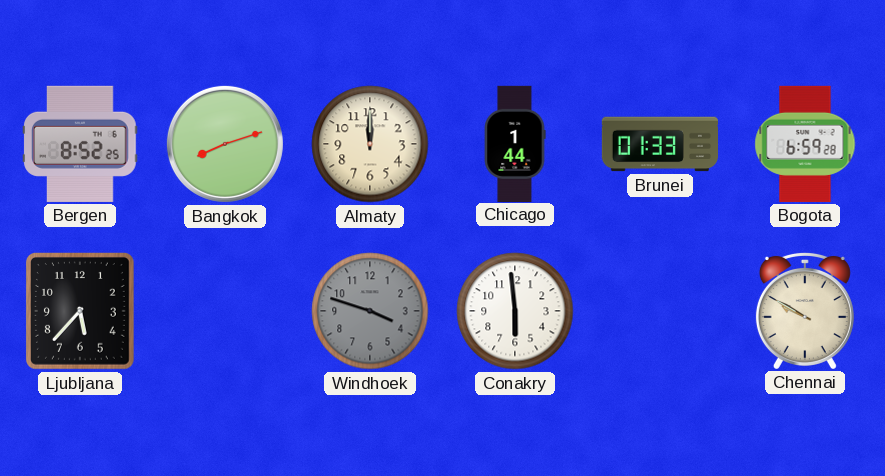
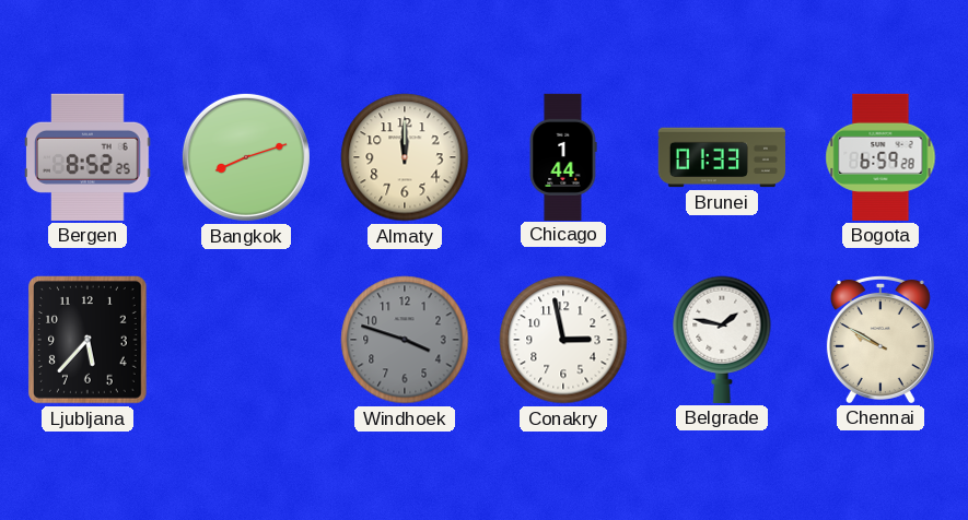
Conakry: 5:59 -> 2:58 (563, 340)
Belgrade: none -> 1:47 (722, 340)
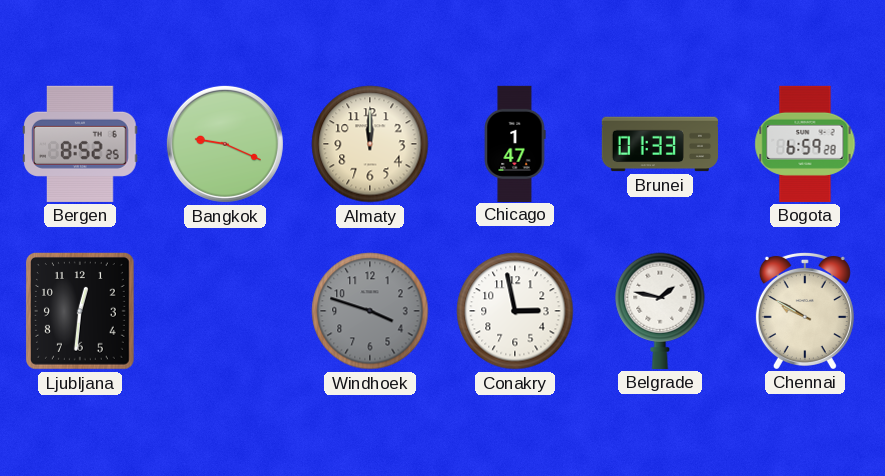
Bangkok: 8:12 -> 9:19 (225, 144)
Chicago: 1:44 -> 1:47 (515, 143)
Ljubljana: 5:37 -> 12:31 (80, 312)
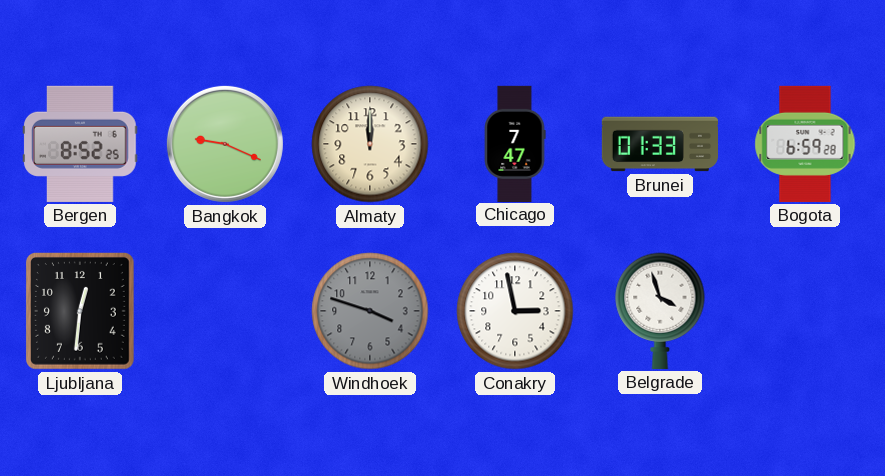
Chicago: 1:47 -> 7:47 (515, 143)
Belgrade: 1:47 -> 3:57 (660, 311)
Chennai: 9:50 -> none (805, 310)
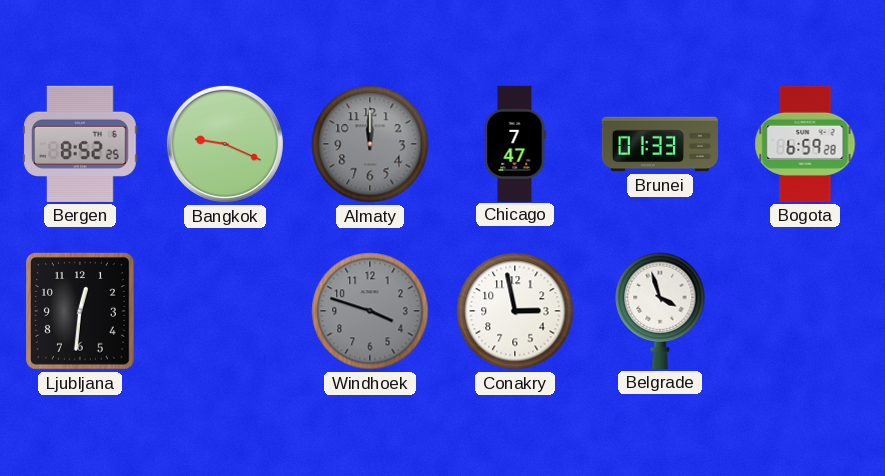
Almaty dial: cream -> grey (370, 144)
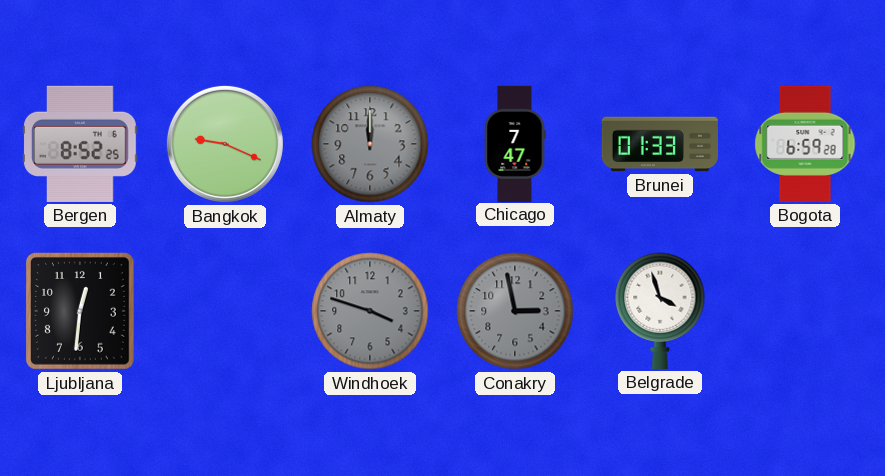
Conakry dial: white -> grey (515, 311)
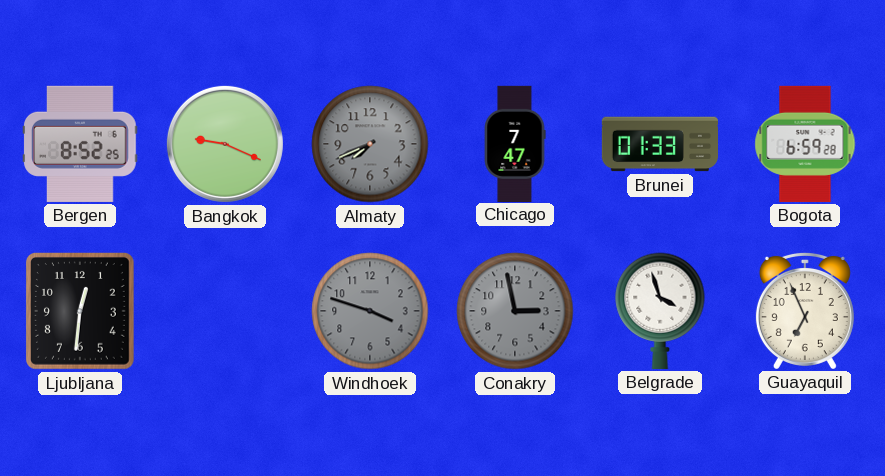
Almaty: 12:00 -> 7:41 (370, 144)
Guayaquil: none -> 6:56 (805, 310)
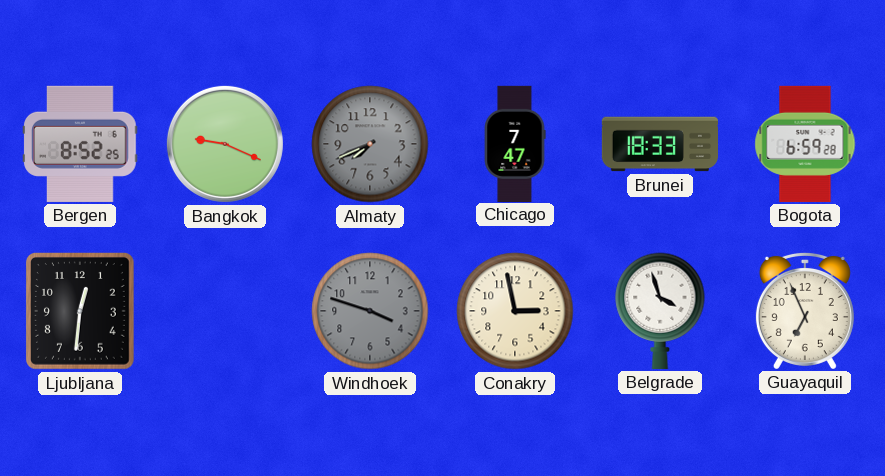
Brunei: 01:33 -> 18:33 (659, 144)
Conakry dial: grey -> cream (515, 311)
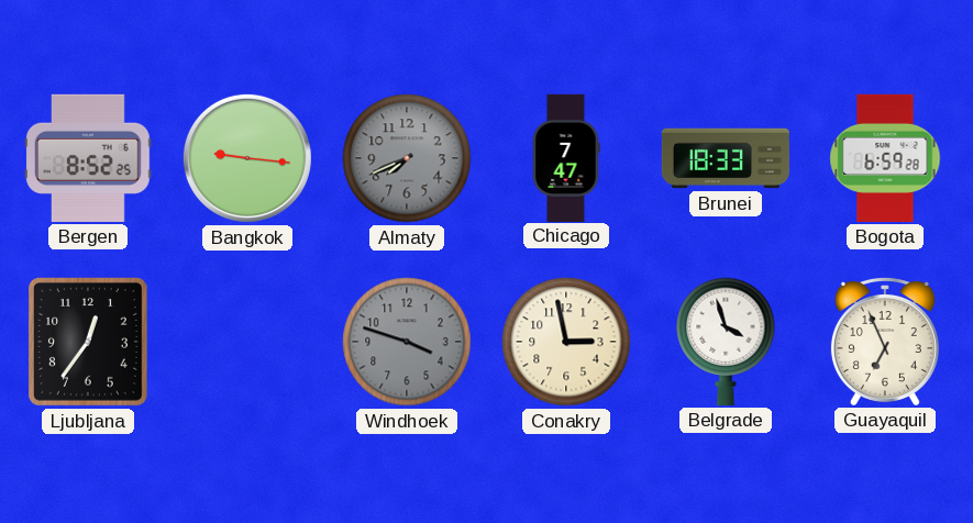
Bangkok: 9:19 -> 9:16 (247, 158)
Ljubljana: 12:31 -> 12:36 (88, 343)
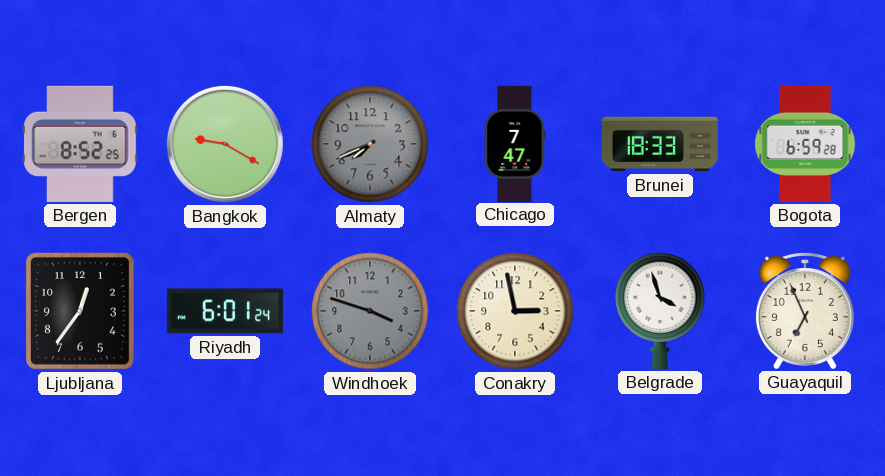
Bangkok: 9:16 -> 9:20 (225, 144)
Riyadh: none -> 6:01 (225, 311)
